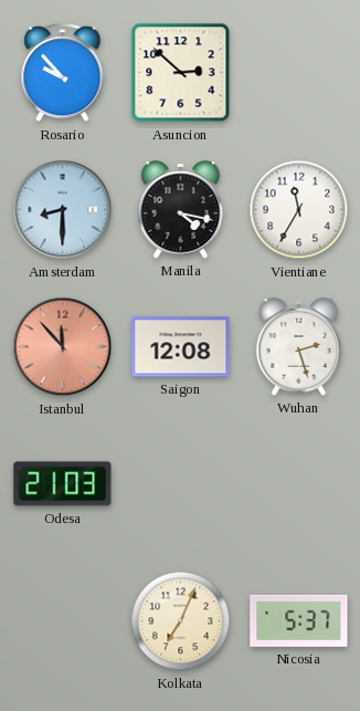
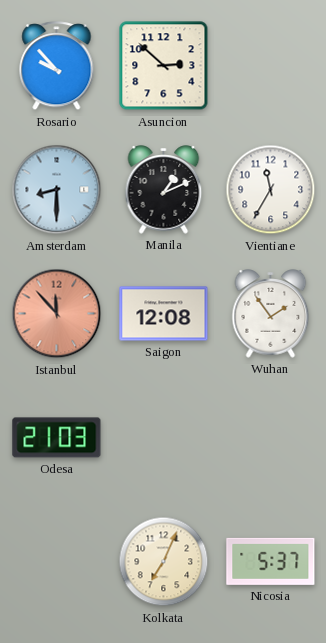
Manila: 4:17 -> 1:11 (164, 190)
Wuhan: 2:27 -> 1:54 (271, 314)
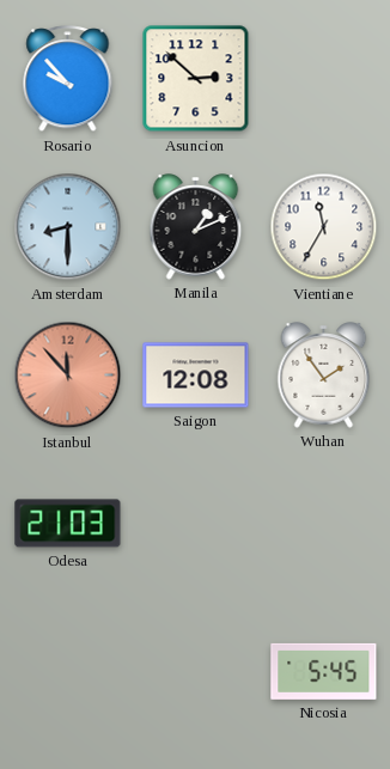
Kolkata: 7:04 -> none (164, 562)
Nicosia: 5:37 -> 5:45 (324, 671)
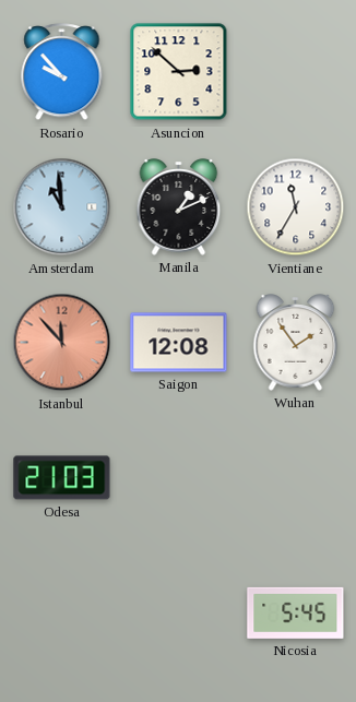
Amsterdam: 8:30 -> 10:59 (62, 207)
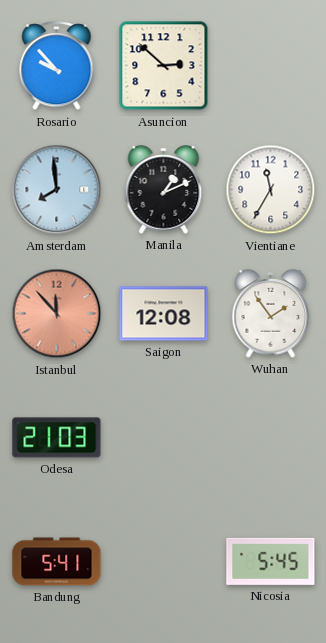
Amsterdam: 10:59 -> 7:59 (57, 190)
Bandung: none -> 5:41 (57, 562)
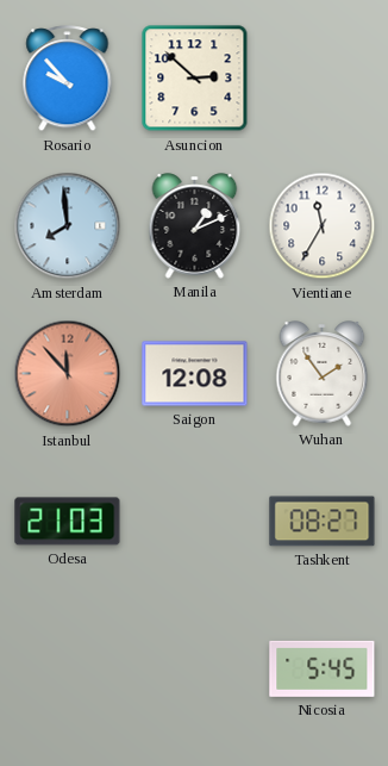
Tashkent: none -> 08:27 (323, 522)
Bandung: 5:41 -> none (57, 562)
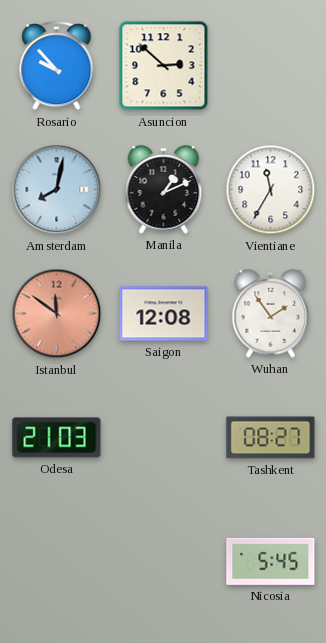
Amsterdam: 7:59 -> 8:02 (57, 190)
Istanbul: 11:53 -> 11:51 (57, 314)
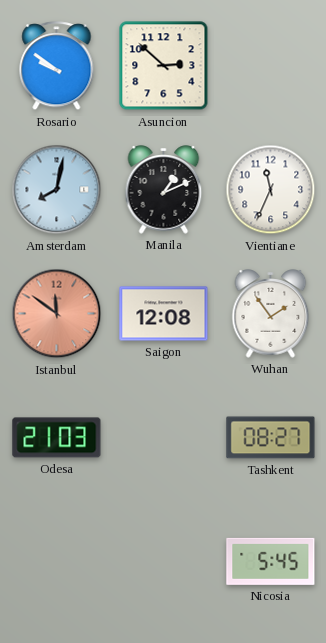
Rosario: 9:53 -> 9:51 (57, 66)
Vientiane: 11:35 -> 11:34 (271, 190)
